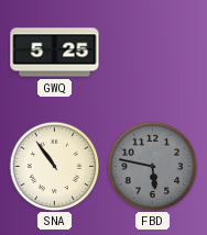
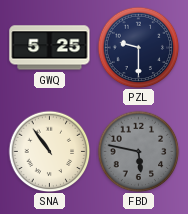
PZL: none -> 9:30 (138, 47)
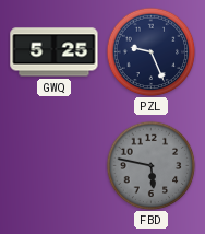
PZL: 9:30 -> 9:26 (150, 51)
SNA: 10:54 -> none (49, 151)
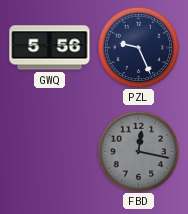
GWQ: 5:25 -> 5:56 (50, 48)
FBD: 5:47 -> 12:17 (138, 151)
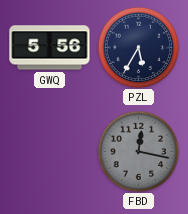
PZL: 9:26 -> 5:35 (138, 47)
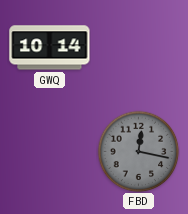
GWQ: 5:56 -> 10:14 (50, 48)
PZL: 5:35 -> none (138, 47)
